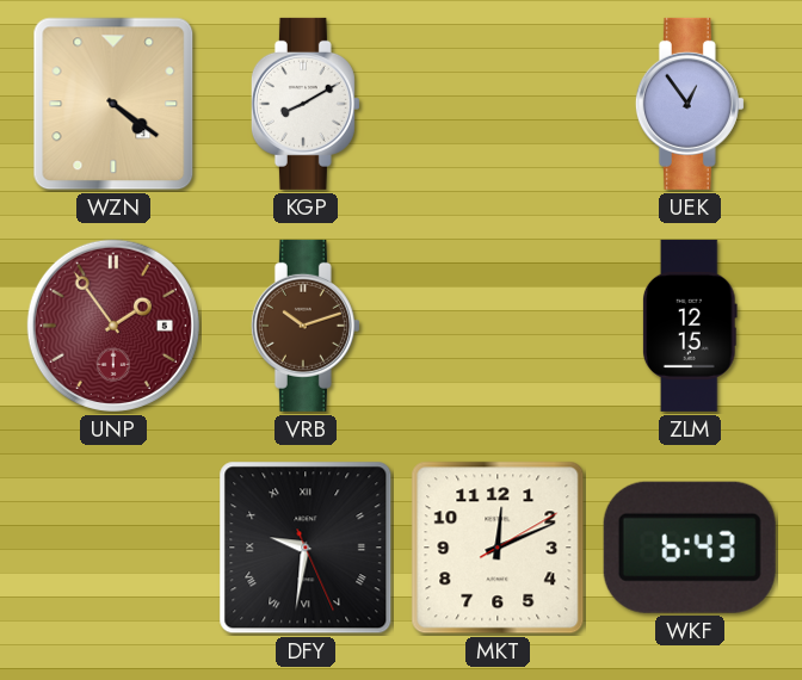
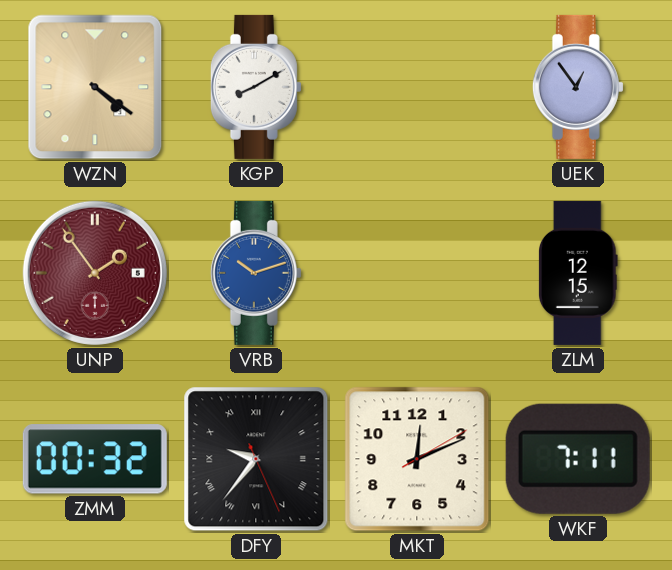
VRB dial: brown -> blue (256, 273)
ZMM: none -> 00:32 (95, 459)
DFY: 9:31 -> 9:36 (256, 459)
WKF: 6:43 -> 7:11 (578, 459)
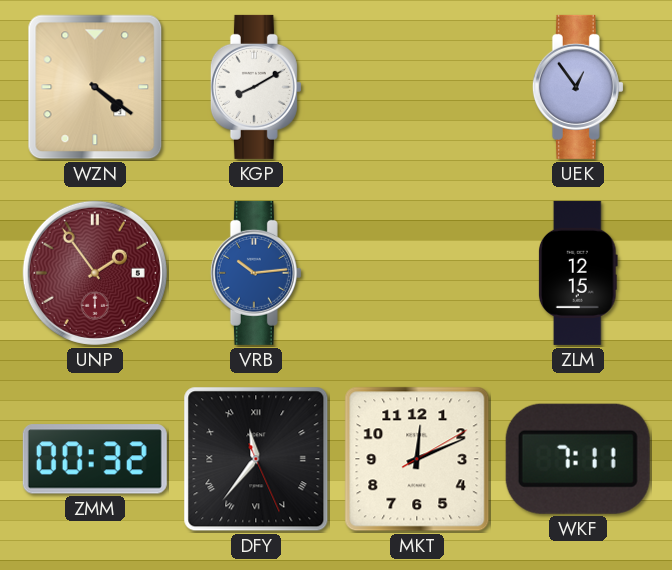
VRB: 10:12 -> 10:14 (256, 273)
DFY: 9:36 -> 11:36 (256, 459)
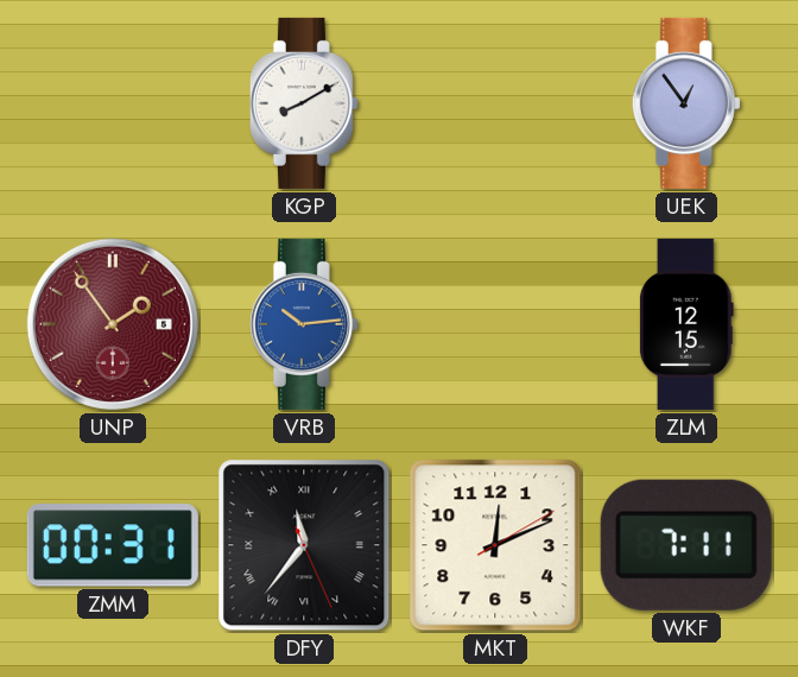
WZN: 4:21 -> none (95, 87)
ZMM: 00:32 -> 00:31 (113, 545)
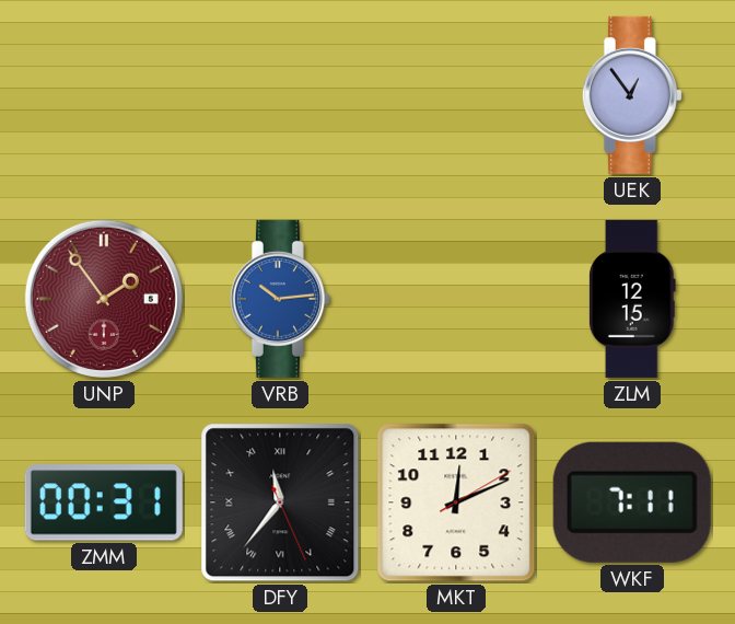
KGP: 8:10 -> none (304, 103)
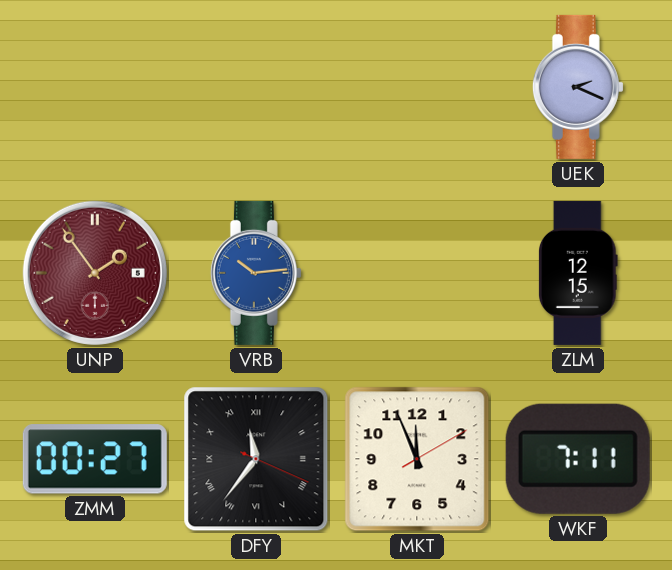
UEK: 12:54 -> 2:19 (578, 87)
ZMM: 00:31 -> 00:27 (95, 459)
DFY: 11:36:26 -> 11:36:19 (256, 459)
MKT: 12:11 -> 11:56 (417, 459)
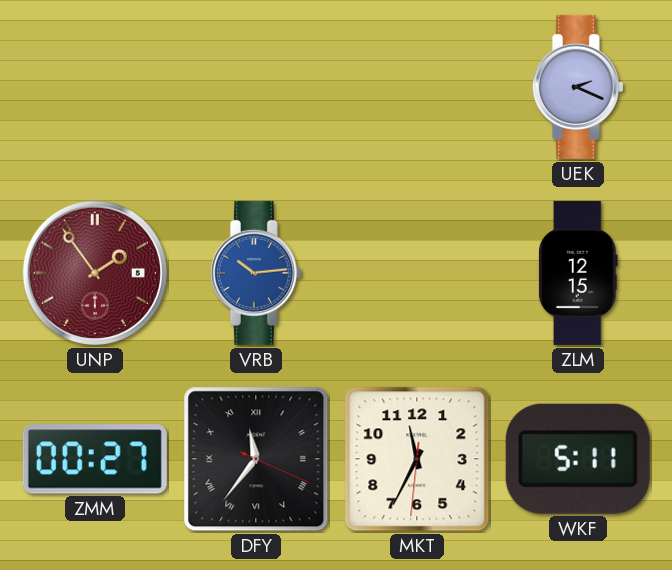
MKT: 11:56 -> 11:34 (417, 459)
WKF: 7:11 -> 5:11 (578, 459)
